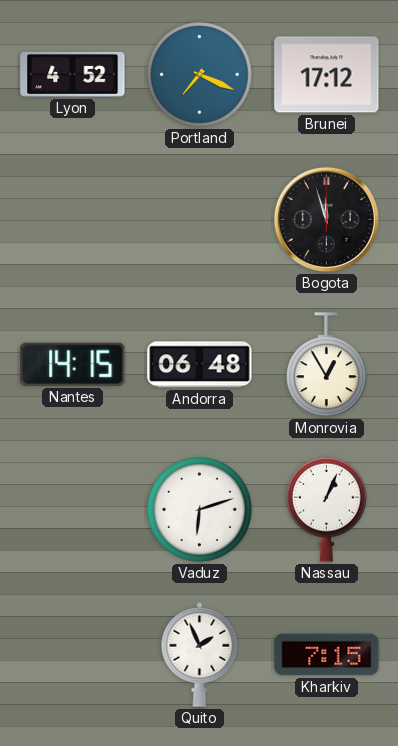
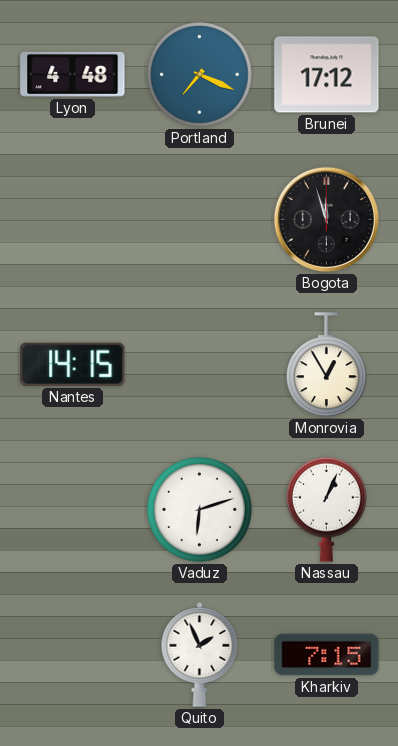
Lyon: 4:52 -> 4:48 (73, 74)
Andorra: 06:48 -> none (200, 365)
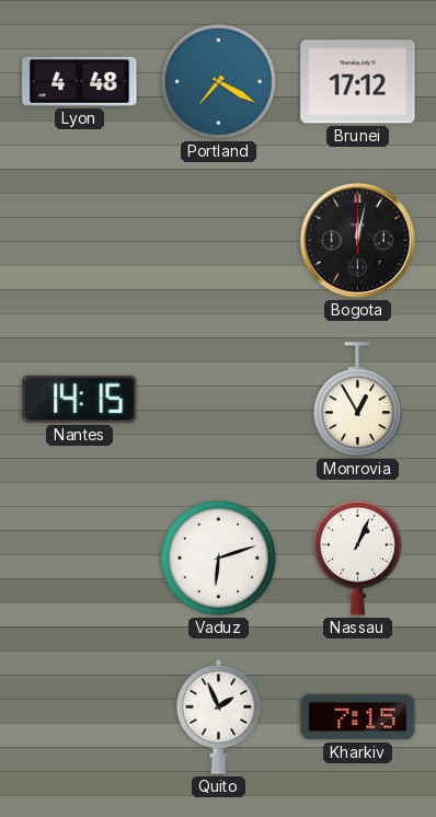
Portland: 7:19 -> 7:20 (219, 82)
Bogota: 11:57 -> 12:02 (357, 240)
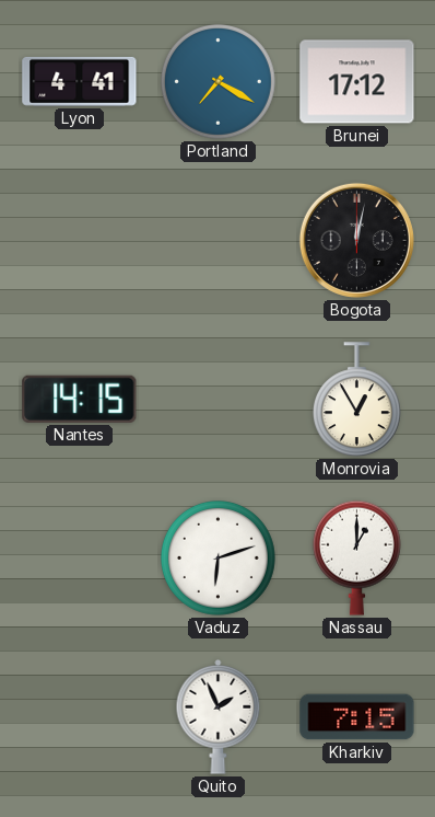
Lyon: 4:48 -> 4:41 (80, 81)
Nassau: 1:04 -> 1:00 (356, 557)
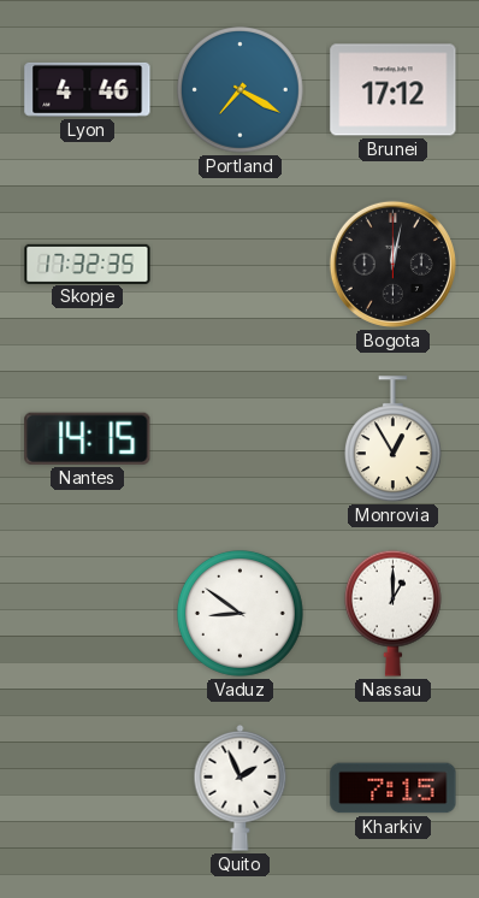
Lyon: 4:41 -> 4:46 (88, 89)
Skopje: none -> 17:32 (88, 264)
Vaduz: 6:12 -> 8:51 (241, 614)
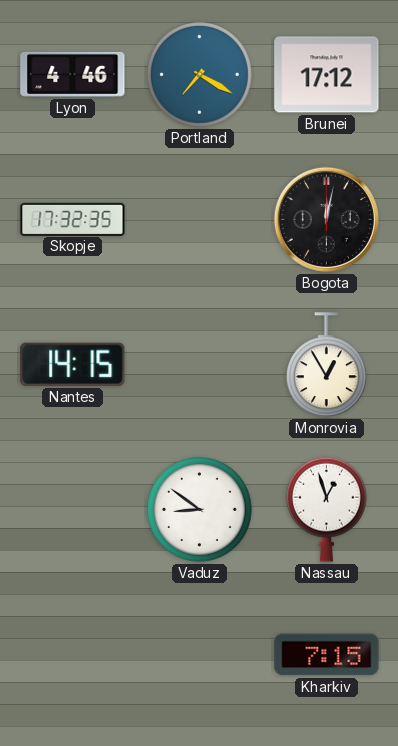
Nassau: 1:00 -> 12:57 (326, 509)
Quito: 1:56 -> none (241, 788)
